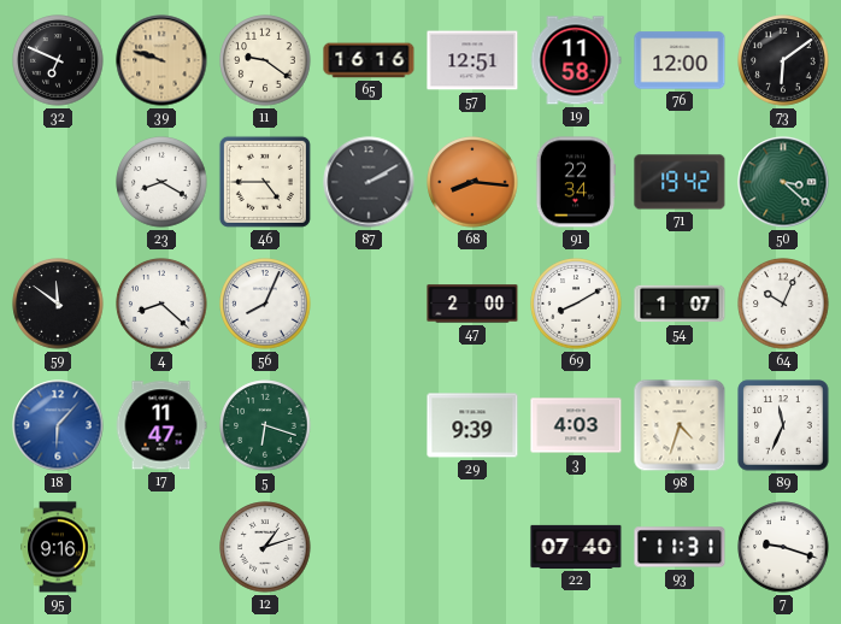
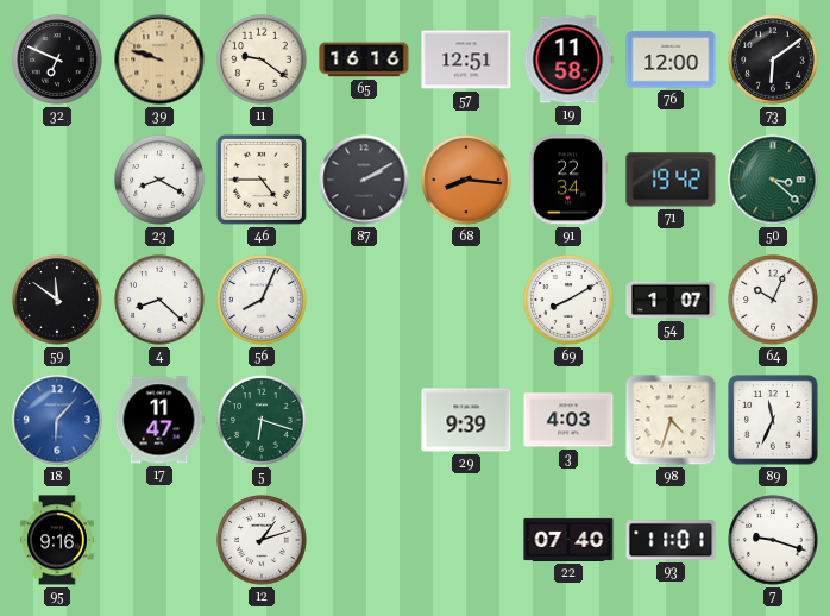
47: 2:00 -> none (472, 304)
93: 11:31 -> 11:01 (671, 540)
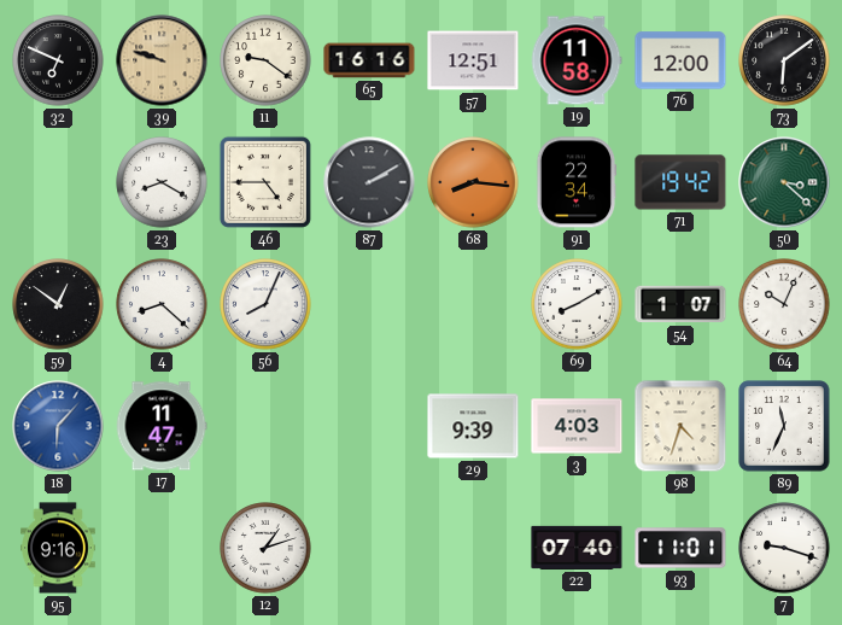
59: 11:51 -> 12:51 (58, 304)
5: 6:18 -> none (262, 420)
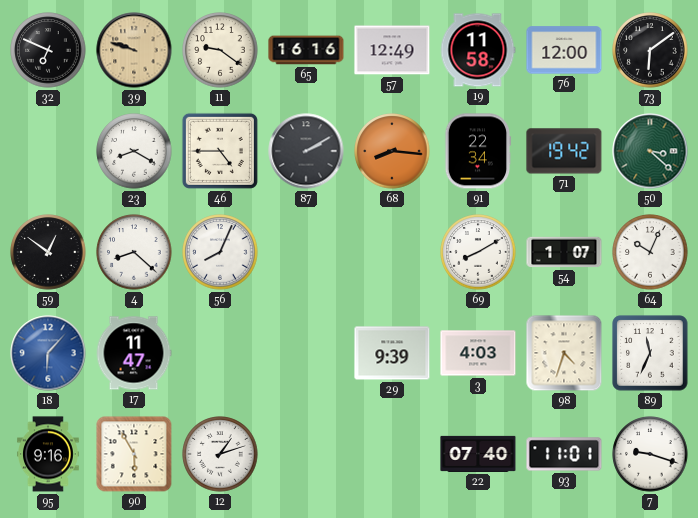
57: 12:51 -> 12:49 (392, 50)
90: none -> 5:55 (134, 454)
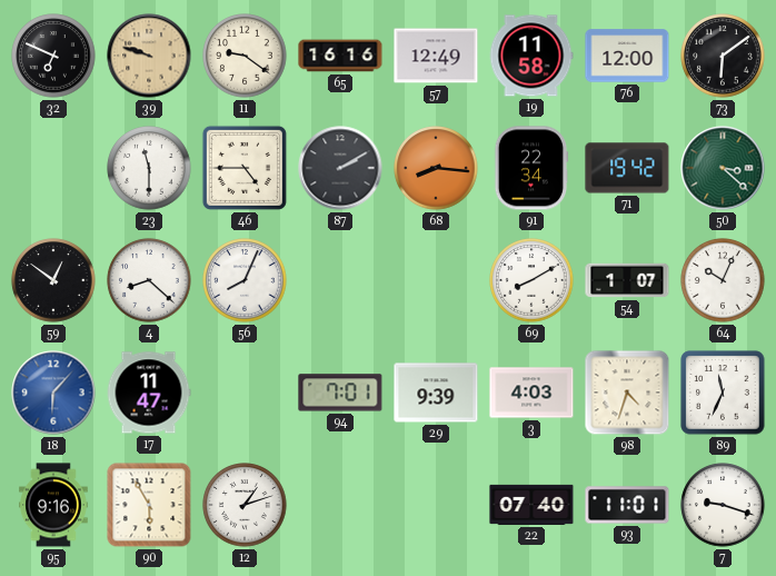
23: 8:20 -> 11:30 (149, 168)
94: none -> 7:01 (340, 393)
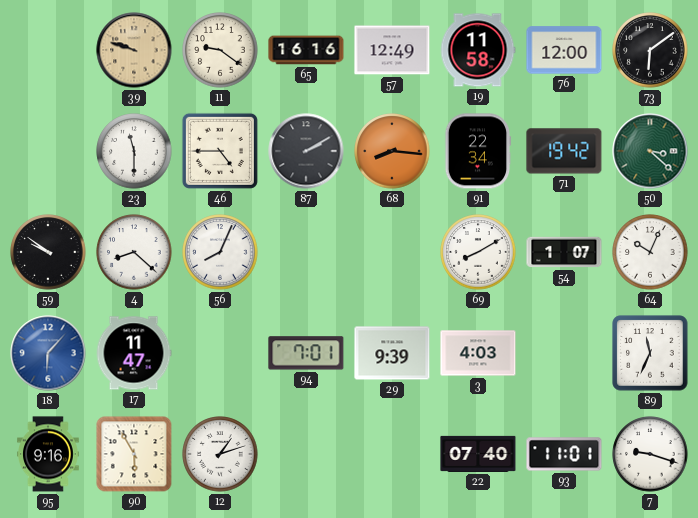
32: 6:49 -> none (53, 56)
59: 12:51 -> 9:51 (48, 252)
98: 4:33 -> none (627, 393)
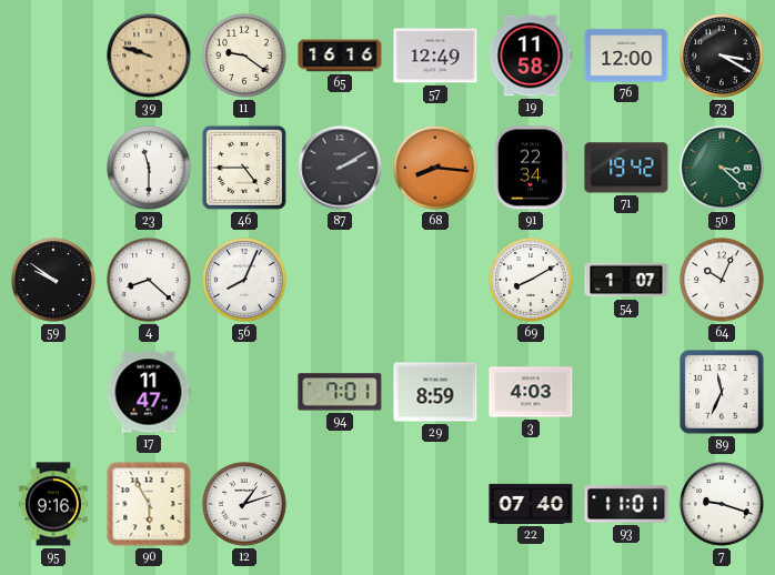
73: 6:09 -> 3:20 (722, 56)
18: 6:07 -> none (48, 353)
29: 9:39 -> 8:59 (435, 392)
